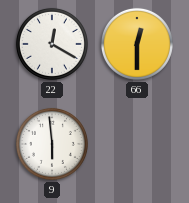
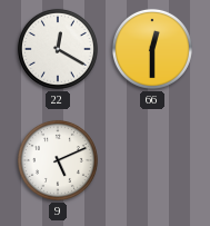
9: 5:59 -> 5:11 (58, 160)
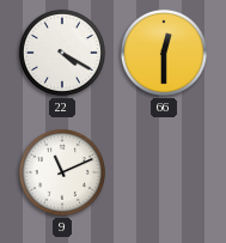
22: 12:20 -> 4:20 (62, 53)
9: 5:11 -> 11:11 (62, 172)
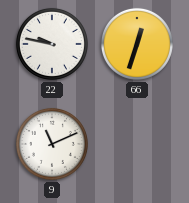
22: 4:20 -> 9:47 (52, 44)
66: 12:30 -> 12:33 (137, 44)
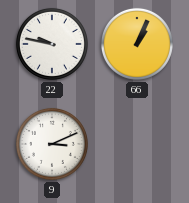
66: 12:33 -> 1:04 (137, 44)
9: 11:11 -> 3:11 (52, 144)
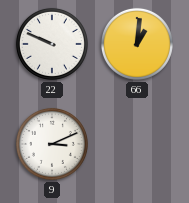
22: 9:47 -> 9:49 (52, 44)
66: 1:04 -> 1:01 (137, 44)
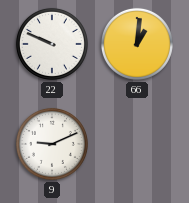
9: 3:11 -> 9:11 (52, 144)
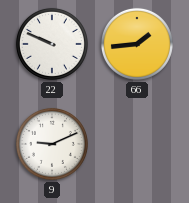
66: 1:01 -> 1:44 (137, 44)
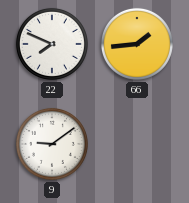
22: 9:49 -> 7:49 (52, 44)
9: 9:11 -> 9:09 (52, 144)
